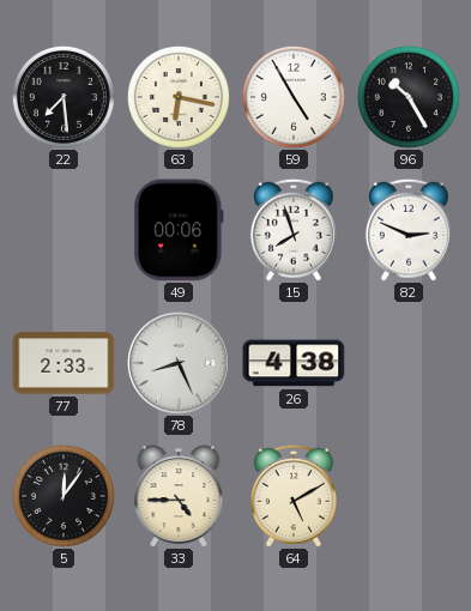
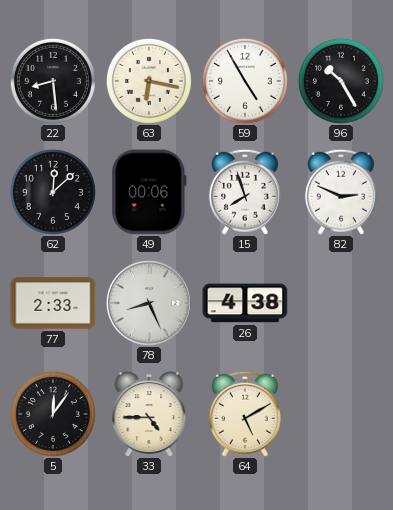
22: 7:29 -> 8:29 (53, 81)
62: none -> 12:08 (53, 192)
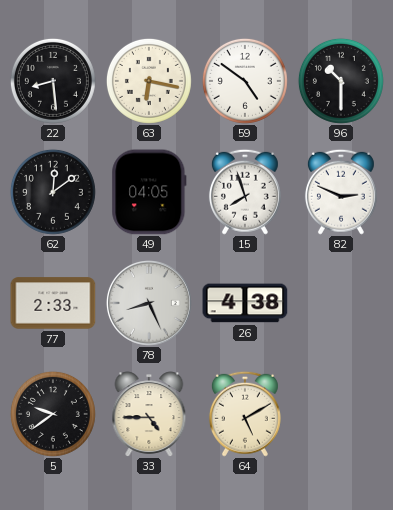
59: 4:55 -> 4:51 (245, 81)
96: 10:25 -> 10:30 (341, 81)
62: 12:08 -> 12:09 (53, 192)
49: 00:06 -> 04:05 (149, 192)
5: 12:06 -> 9:39 (53, 414)
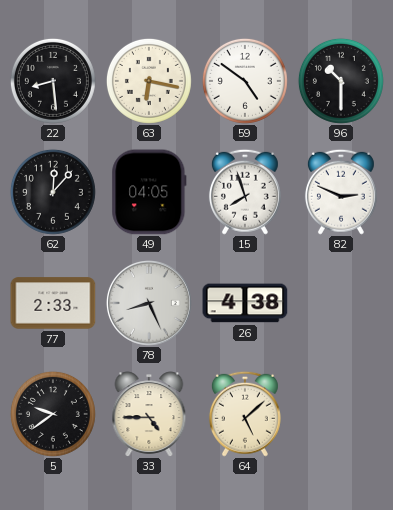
62: 12:09 -> 12:07 (53, 192)
64: 5:10 -> 5:08 (245, 414)
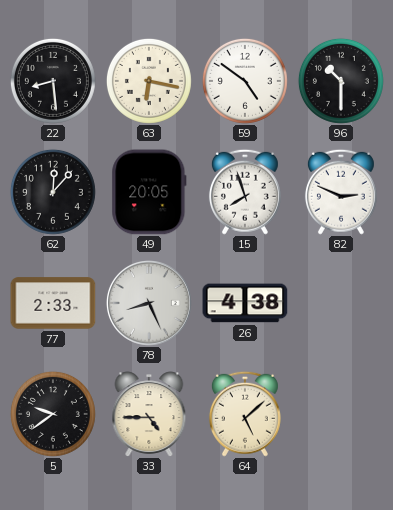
49: 04:05 -> 20:05 (149, 192)
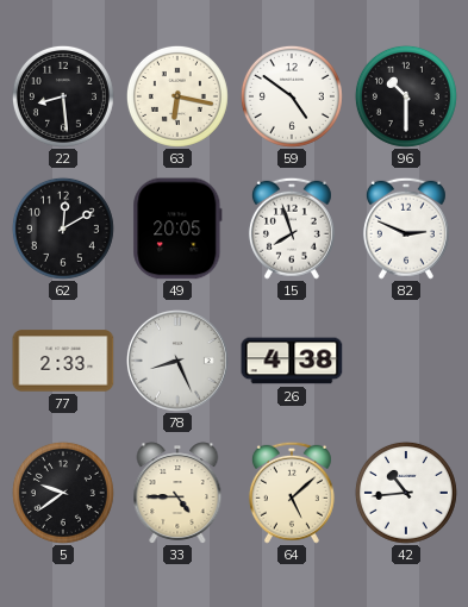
62: 12:07 -> 12:10 (63, 229)
42: none -> 10:44 (406, 493)
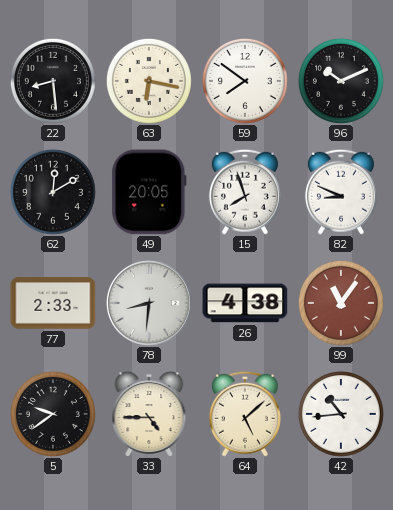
59: 4:51 -> 7:51 (245, 81)
96: 10:30 -> 10:11 (341, 81)
82: 2:49 -> 8:49 (341, 192)
78: 8:26 -> 8:31 (150, 304)
99: none -> 11:06 (341, 303)
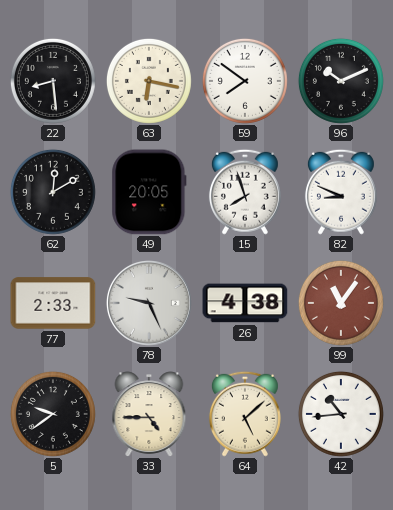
78: 8:31 -> 9:26 (150, 304)
